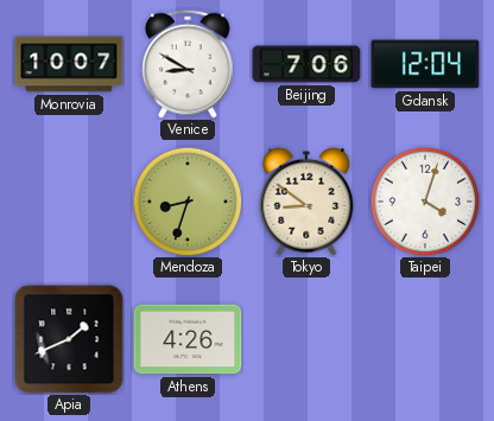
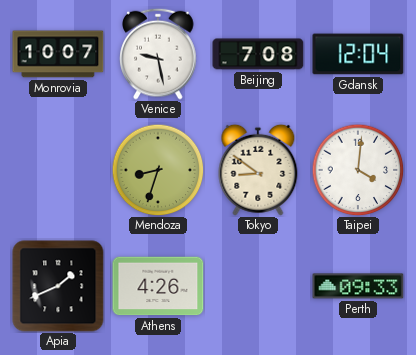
Venice: 8:50 -> 9:28 (158, 54)
Beijing: 7:06 -> 7:08 (258, 54)
Taipei: 4:03 -> 4:01 (358, 170)
Perth: none -> 09:33 (358, 286)
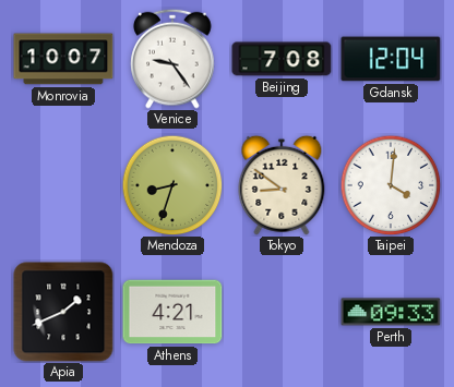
Venice: 9:28 -> 9:24 (172, 59)
Athens: 4:26 -> 4:21 (172, 312)
